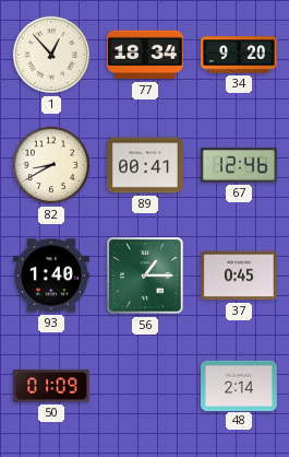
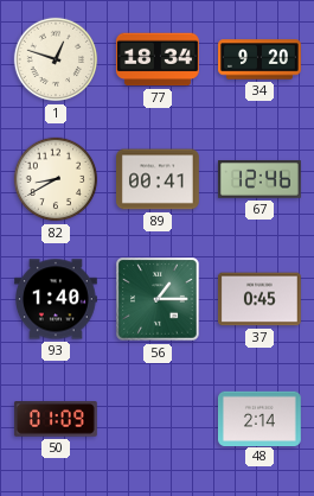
1: 12:53 -> 12:48 (56, 59)
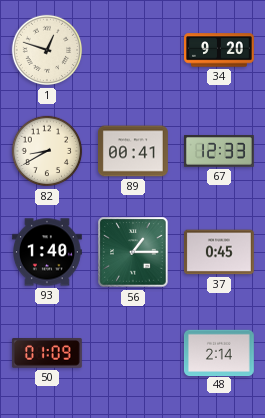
77: 18:34 -> none (158, 59)
67: 12:46 -> 12:33 (220, 151)
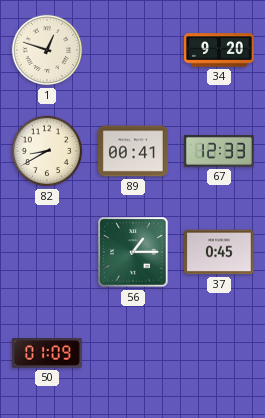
93: 1:40 -> none (48, 252)
48: 2:14 -> none (220, 352)
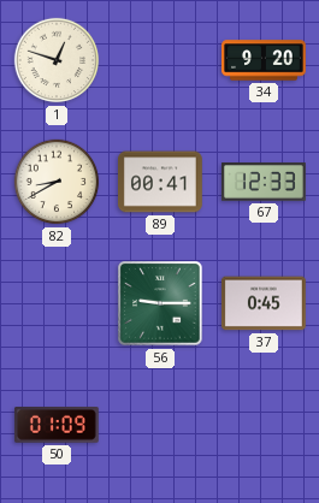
56: 1:15 -> 9:15 (160, 303)
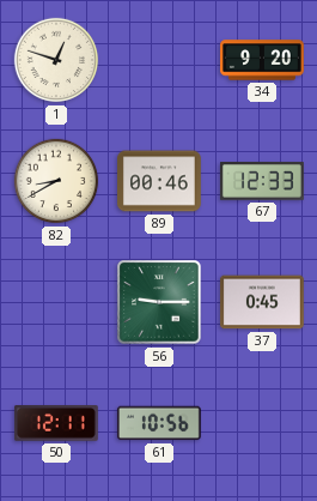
89: 00:41 -> 00:46 (160, 181)
50: 01:09 -> 12:11 (56, 424)
61: none -> 10:56 (159, 423)
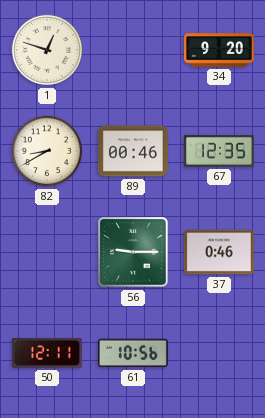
67: 12:33 -> 12:35 (220, 151)
37: 0:45 -> 0:46 (220, 252)
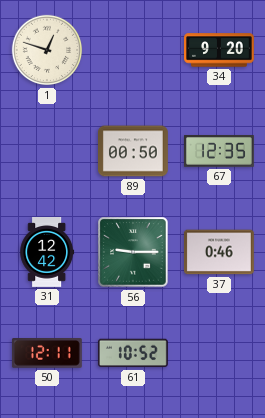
82: 8:40 -> none (47, 151)
89: 00:46 -> 00:50 (134, 151)
31: none -> 12:42 (47, 253)
61: 10:56 -> 10:52 (133, 353)
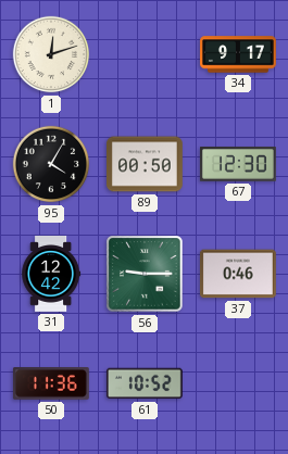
1: 12:48 -> 12:12 (51, 54)
34: 9:20 -> 9:17 (239, 54)
95: none -> 4:05 (51, 164)
67: 12:35 -> 12:30 (239, 164)
50: 12:11 -> 11:36 (51, 384)
